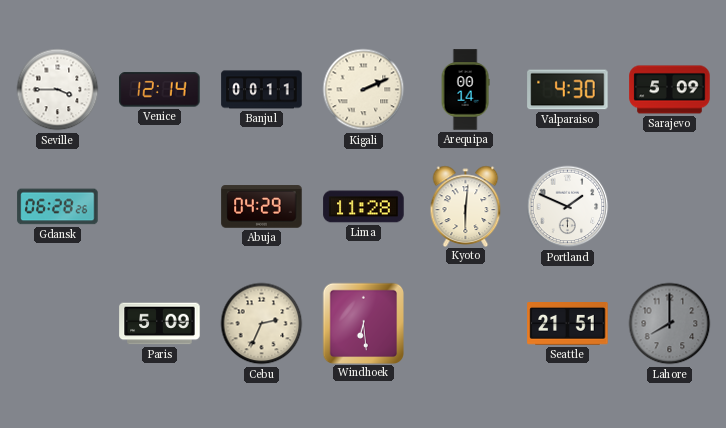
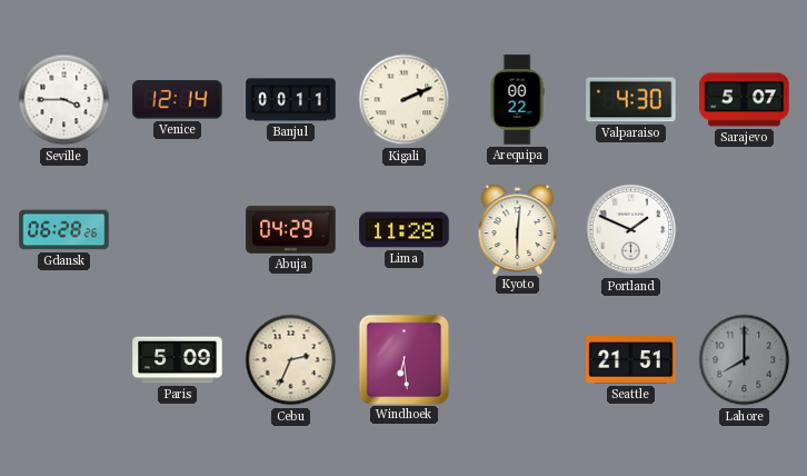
Arequipa: 00:14 -> 00:22 (517, 100)
Sarajevo: 5:09 -> 5:07 (745, 100)
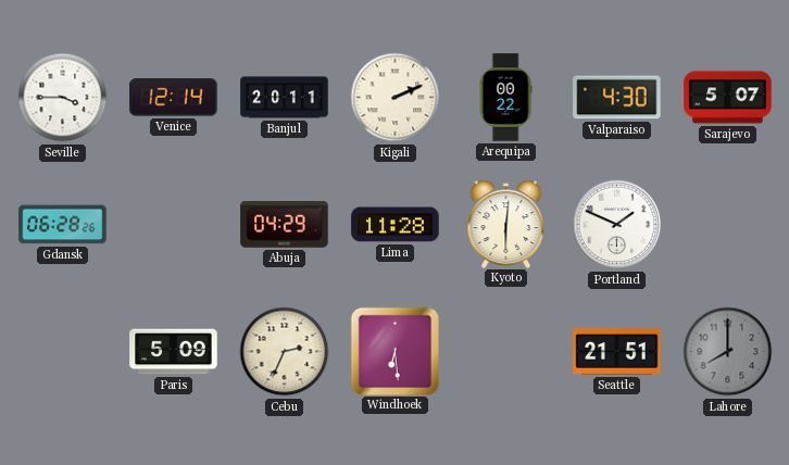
Banjul: 00:11 -> 20:11 (285, 98)
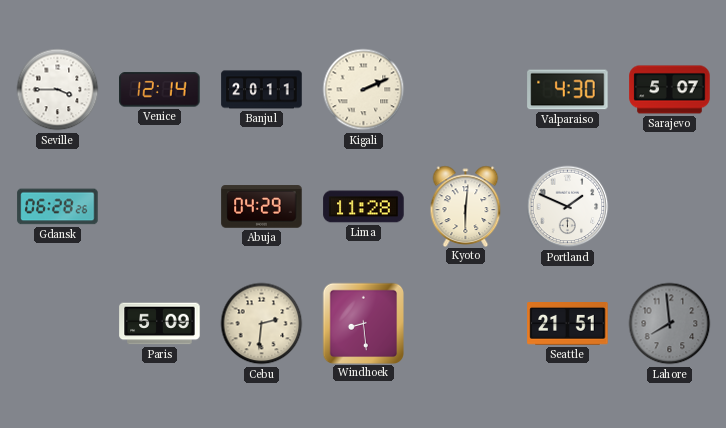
Arequipa: 00:22 -> none (505, 98)
Cebu: 2:34 -> 2:31 (262, 324)
Windhoek: 6:29 -> 8:29 (363, 323)
Lahore: 8:00 -> 7:59 (670, 324)
